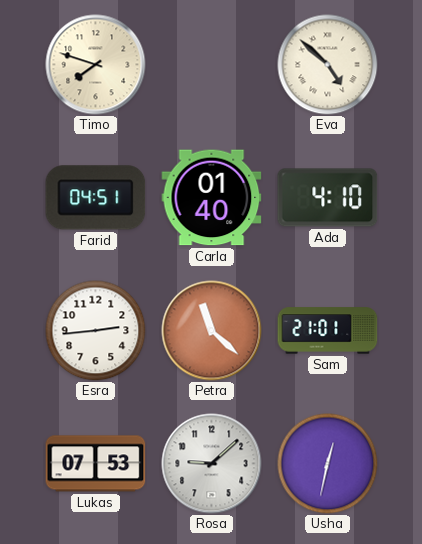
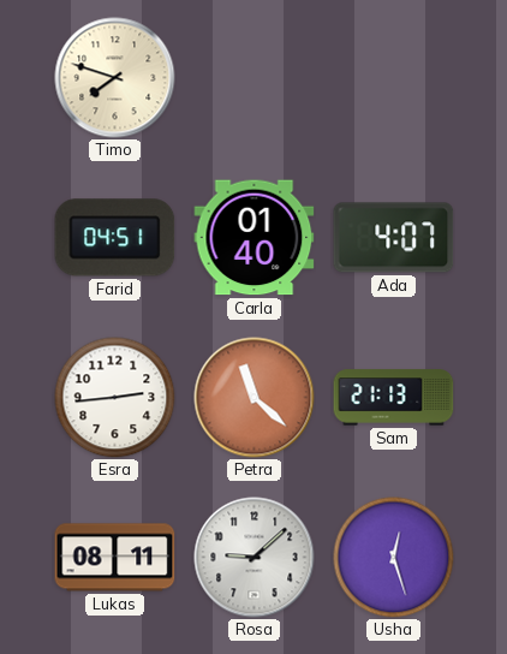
Eva: 4:52 -> none (328, 65)
Ada: 4:10 -> 4:07 (394, 238)
Sam: 21:01 -> 21:13 (394, 398)
Lukas: 07:53 -> 08:11 (115, 558)
Usha: 12:32 -> 12:27 (394, 558)
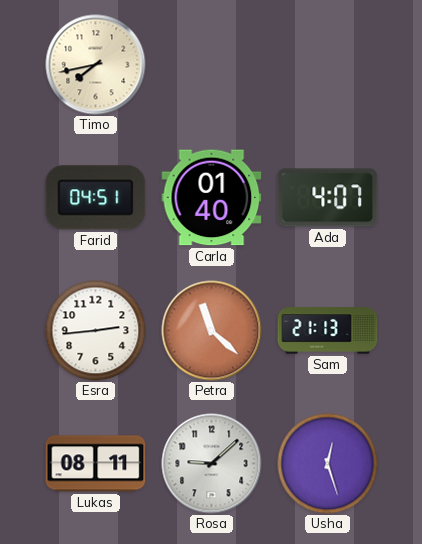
Timo: 7:48 -> 7:43 (96, 65)
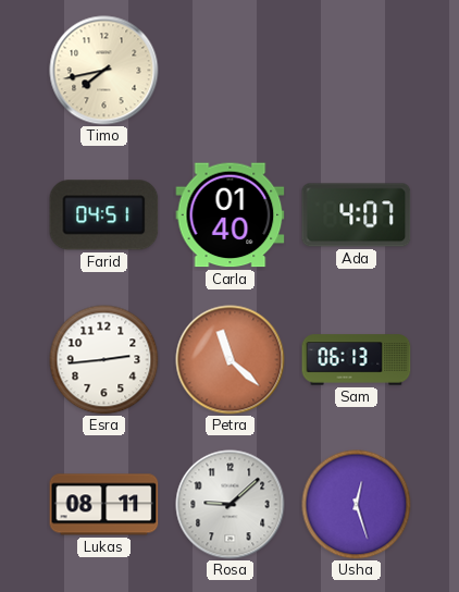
Sam: 21:13 -> 06:13 (357, 360)
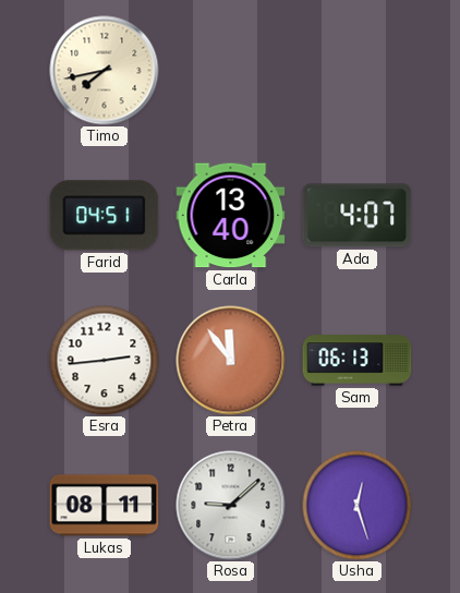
Carla: 01:40 -> 13:40 (231, 216)
Petra: 11:22 -> 11:54 (231, 361)
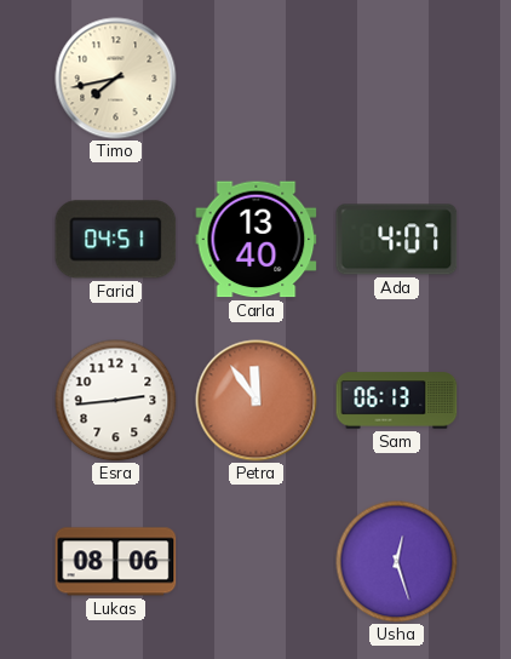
Lukas: 08:11 -> 08:06 (116, 562)
Rosa: 9:08 -> none (231, 506)
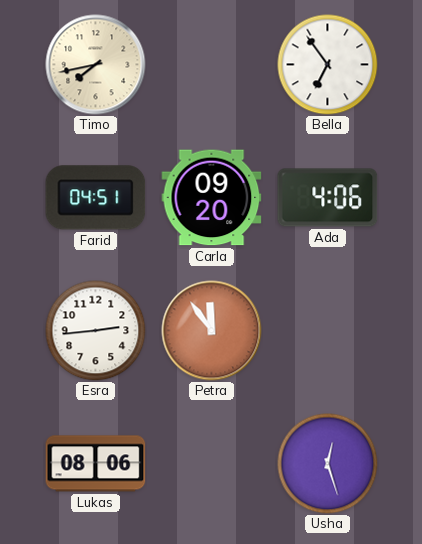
Bella: none -> 6:54 (328, 65)
Carla: 13:40 -> 09:20 (212, 198)
Ada: 4:07 -> 4:06 (328, 198)
Sam: 06:13 -> none (397, 401)
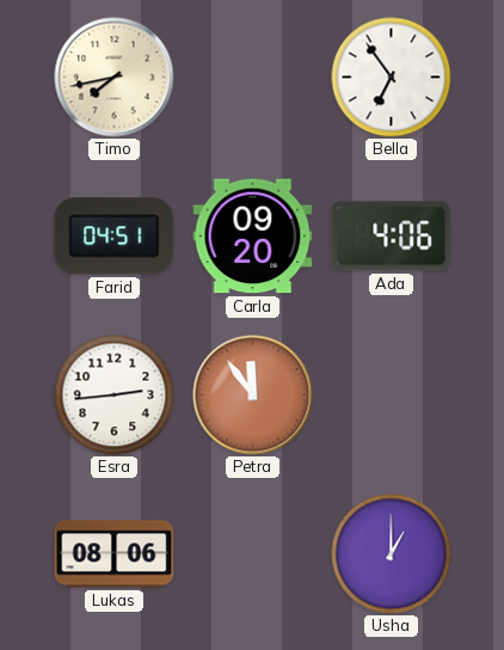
Usha: 12:27 -> 1:00 (392, 554)
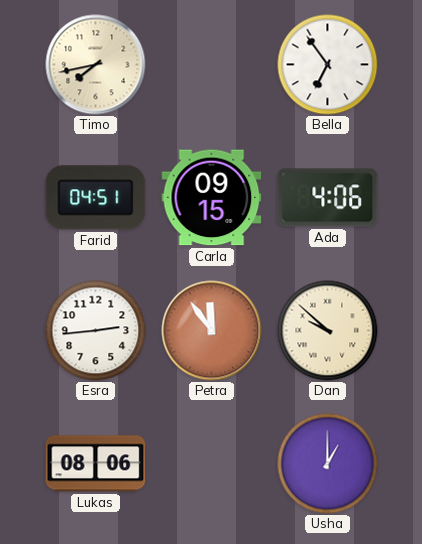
Carla: 09:20 -> 09:15 (212, 198)
Dan: none -> 9:52 (328, 331)
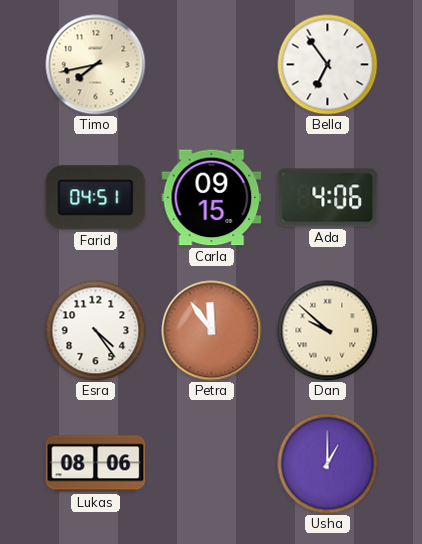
Esra: 2:44 -> 4:24 (96, 331)
